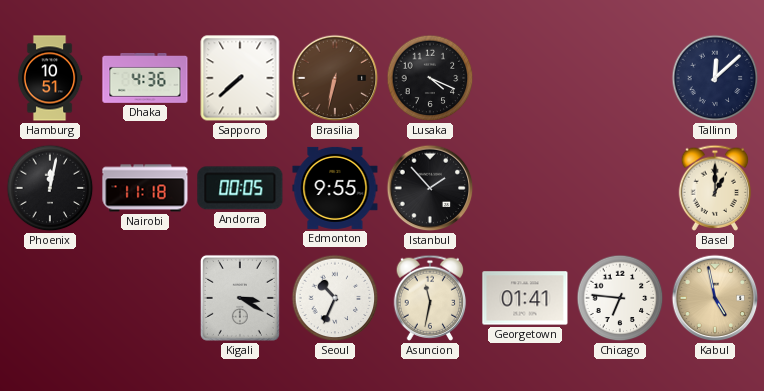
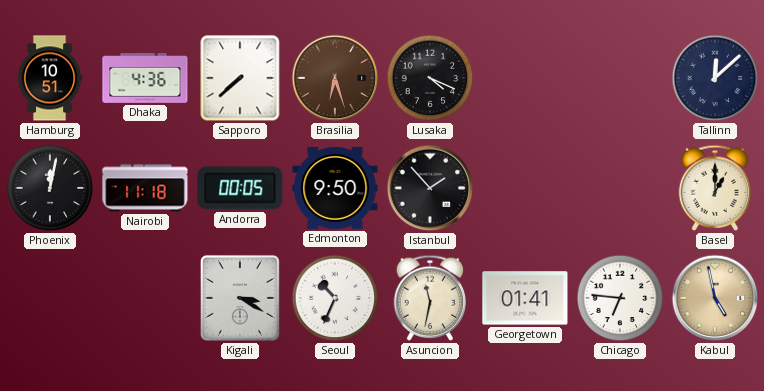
Brasilia: 6:32 -> 6:27 (335, 78)
Edmonton: 9:55 -> 9:50 (335, 188)
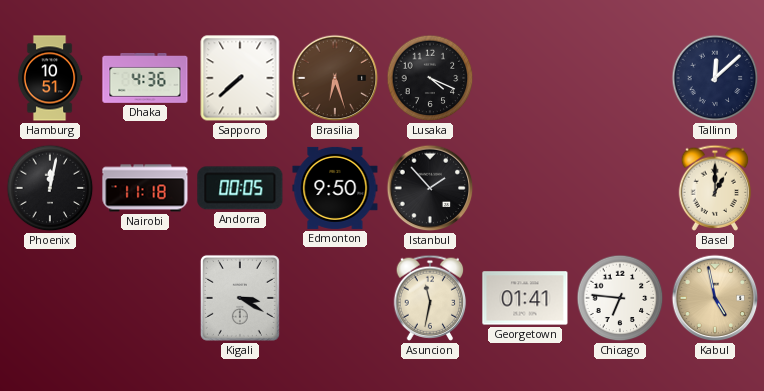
Seoul: 10:34 -> none (335, 298)
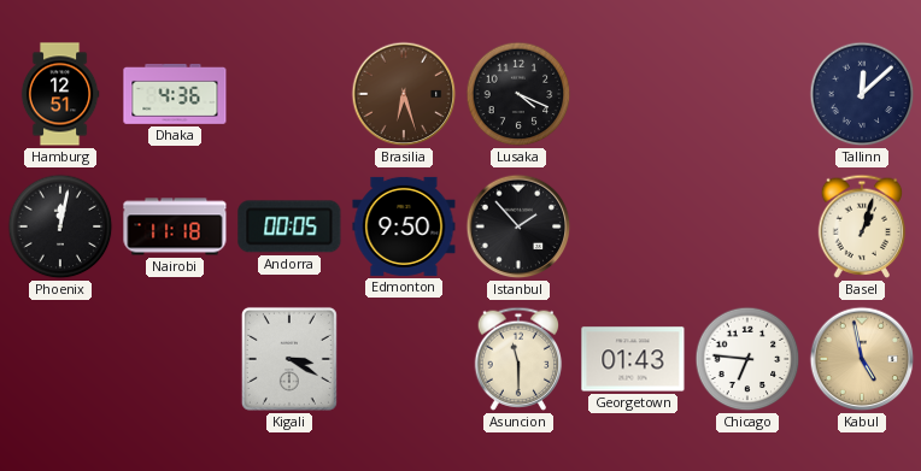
Hamburg: 10:51 -> 12:51 (60, 94)
Sapporo: 7:38 -> none (240, 78)
Basel: 1:00 -> 1:03 (862, 226)
Asuncion: 11:32 -> 11:30 (518, 359)
Georgetown: 01:41 -> 01:43 (633, 359)
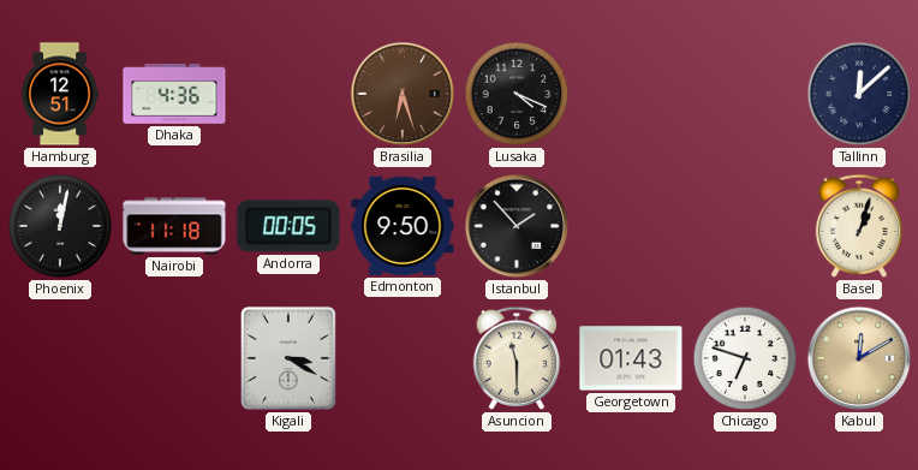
Chicago: 6:46 -> 6:48 (745, 358)
Kabul: 4:58 -> 12:10 (859, 358)
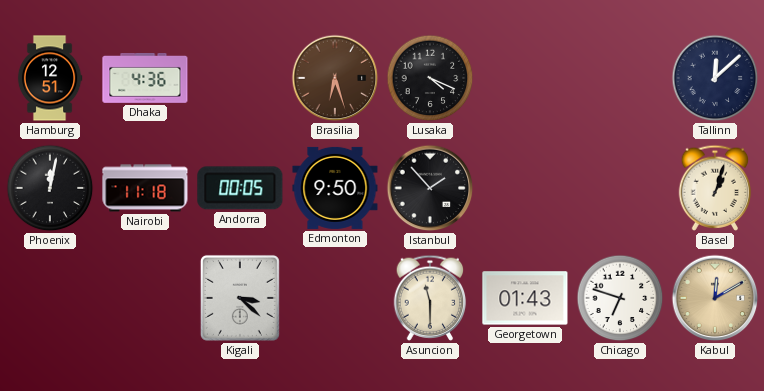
Kigali: 3:20 -> 3:22 (240, 298)
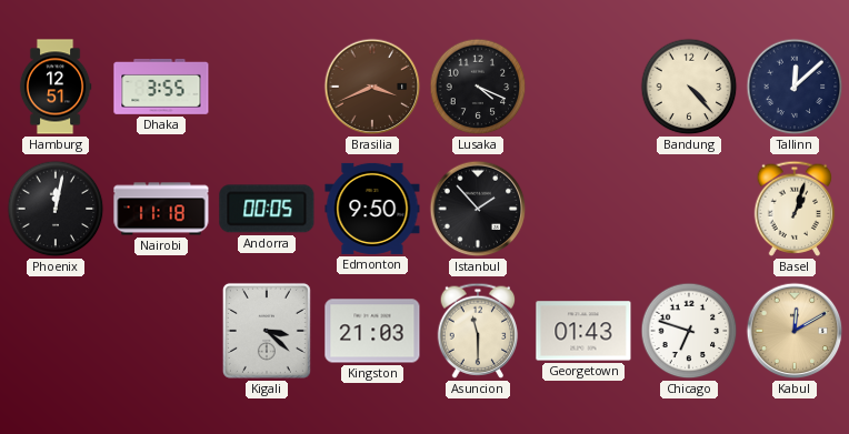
Dhaka: 4:36 -> 3:55 (161, 88)
Brasilia: 6:27 -> 3:41 (372, 87)
Bandung: none -> 4:23 (689, 87)
Kingston: none -> 21:03 (372, 331)
